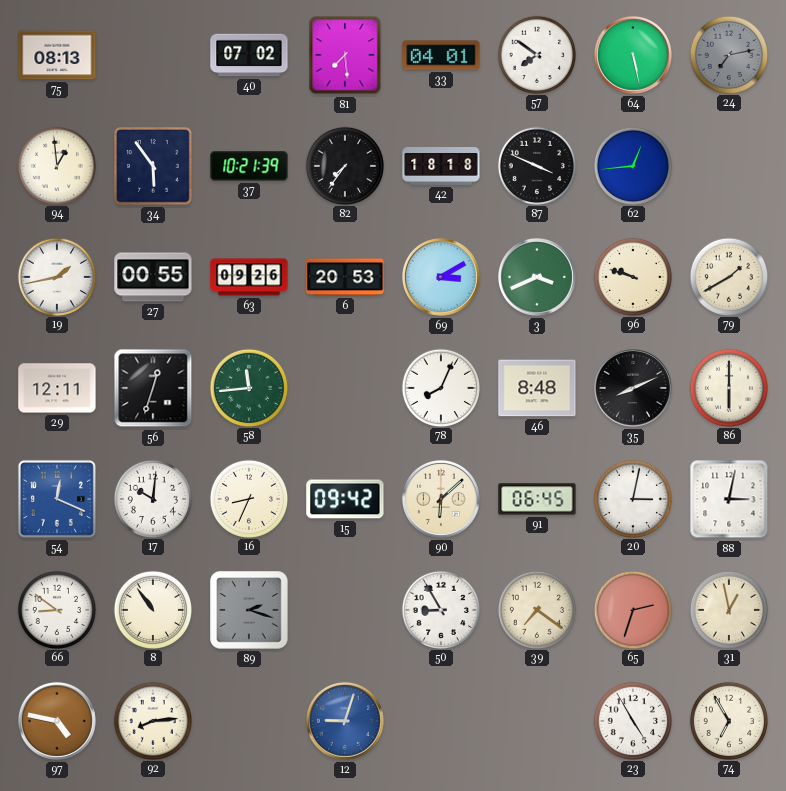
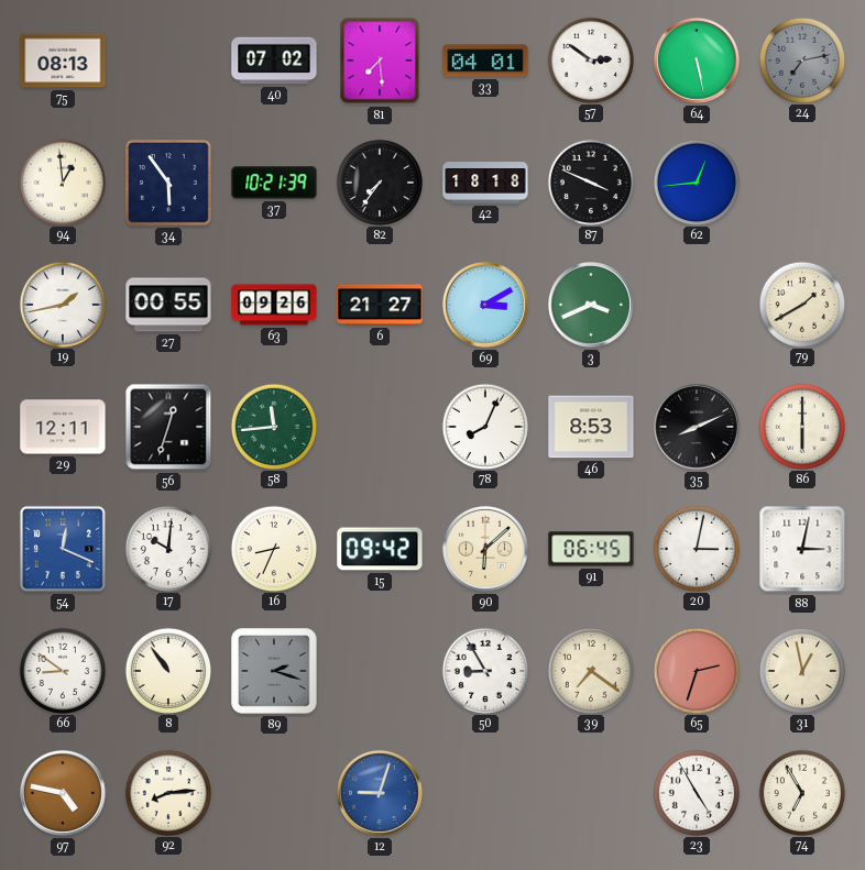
57: 7:51 -> 2:51 (590, 59)
6: 20:53 -> 21:27 (380, 305)
96: 9:48 -> none (632, 276)
46: 8:48 -> 8:53 (591, 427)
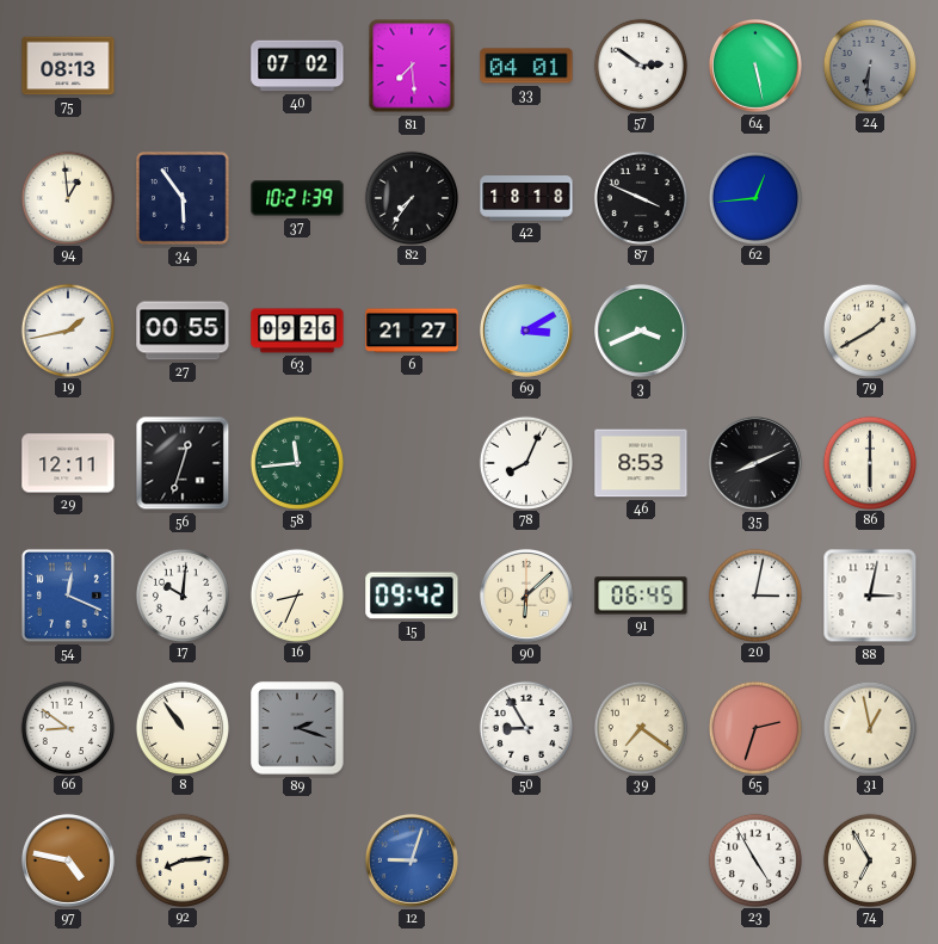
24: 7:13 -> 6:31 (869, 64)
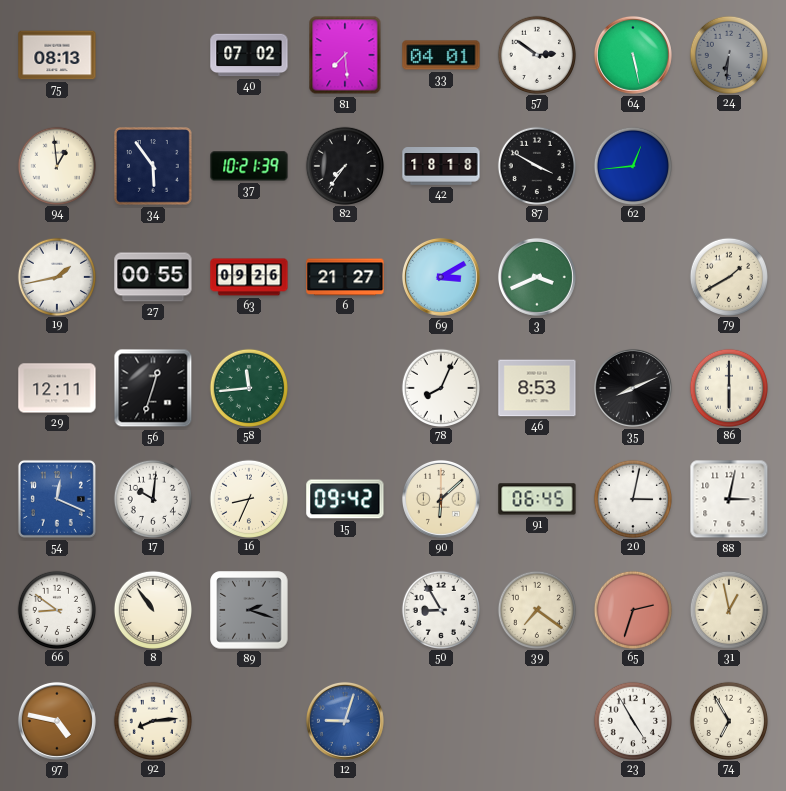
87: 3:49 -> 3:50 (536, 165)
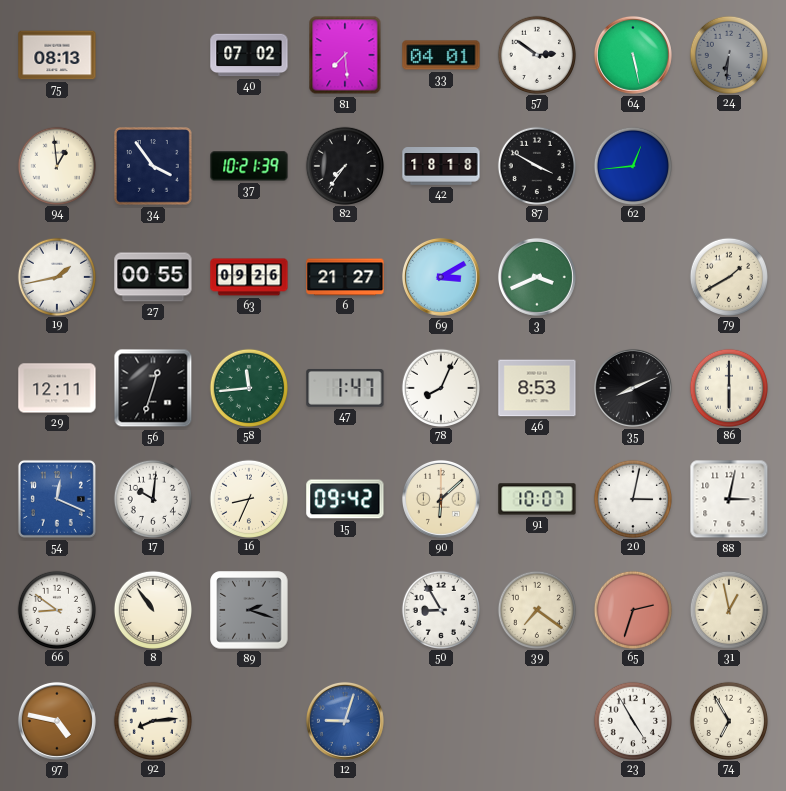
34: 5:54 -> 3:54 (153, 166)
47: none -> 1:47 (345, 388)
91: 06:45 -> 10:07 (537, 499)
